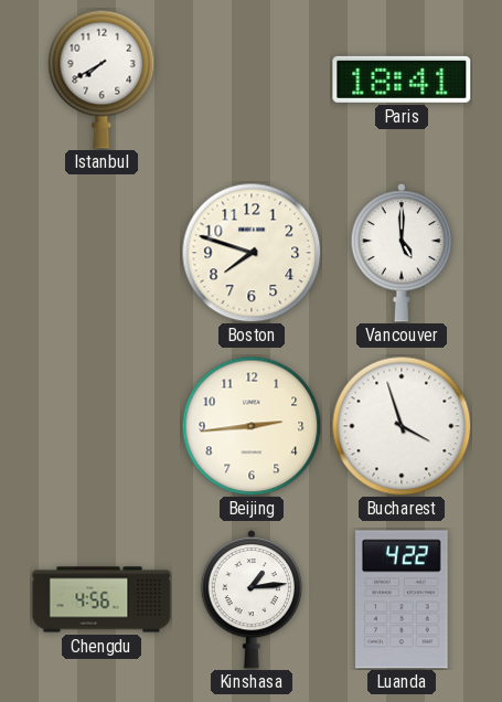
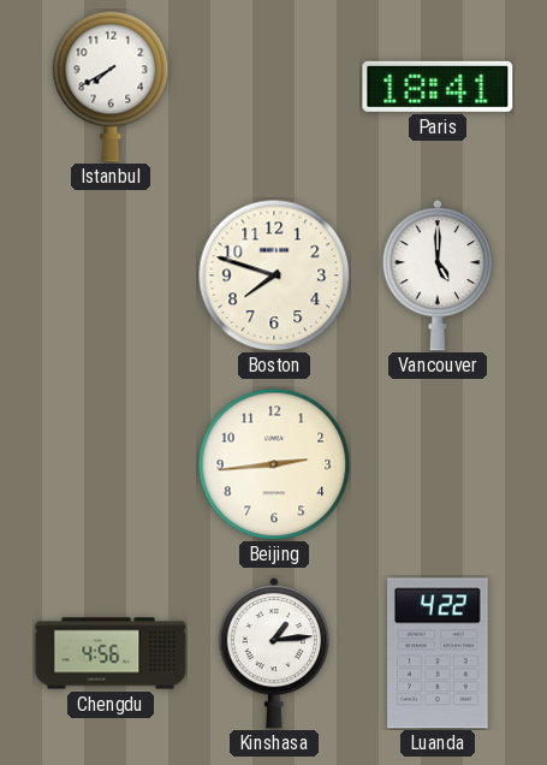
Bucharest: 3:57 -> none (402, 426)
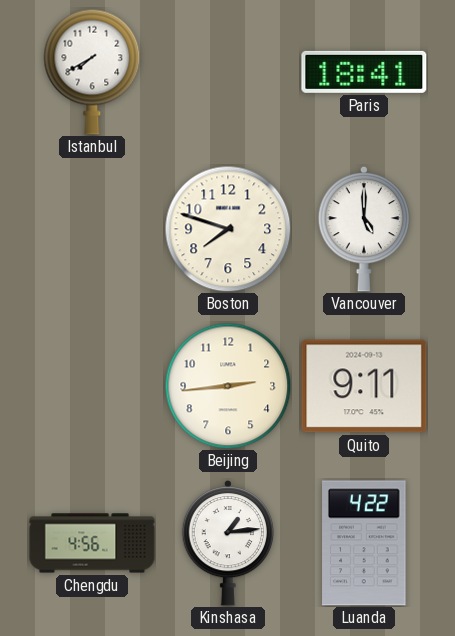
Quito: none -> 9:11 (364, 386)
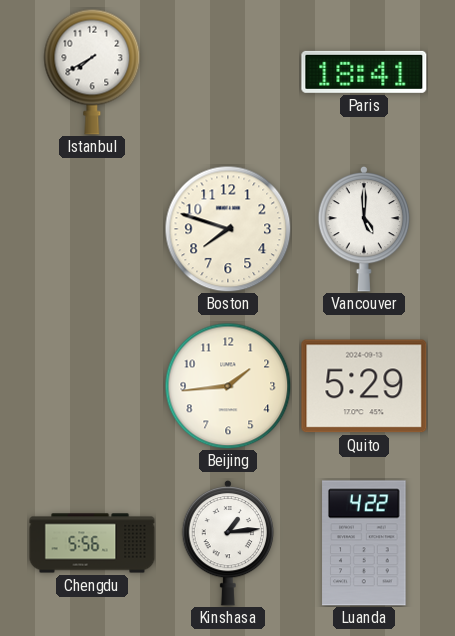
Beijing: 2:44 -> 1:44 (228, 386)
Quito: 9:11 -> 5:29 (364, 386)
Chengdu: 4:56 -> 5:56 (92, 543)
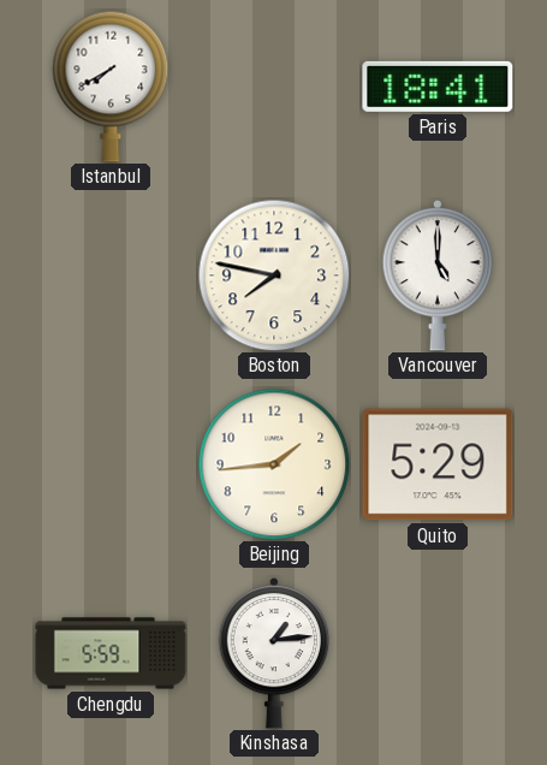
Boston: 7:48 -> 7:47 (274, 275)
Chengdu: 5:56 -> 5:59 (111, 653)
Luanda: 4:22 -> none (364, 543)
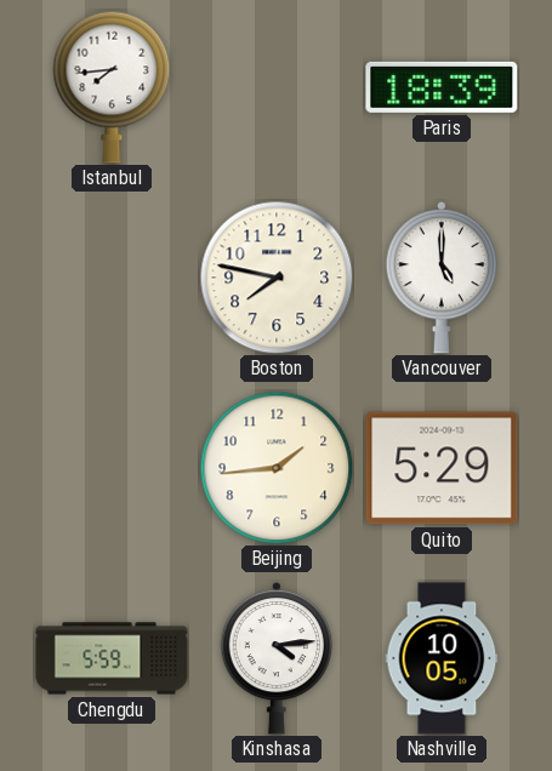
Istanbul: 7:40 -> 7:44 (112, 87)
Paris: 18:41 -> 18:39 (442, 87)
Kinshasa: 1:14 -> 4:14 (277, 658)
Nashville: none -> 10:05 (442, 658)
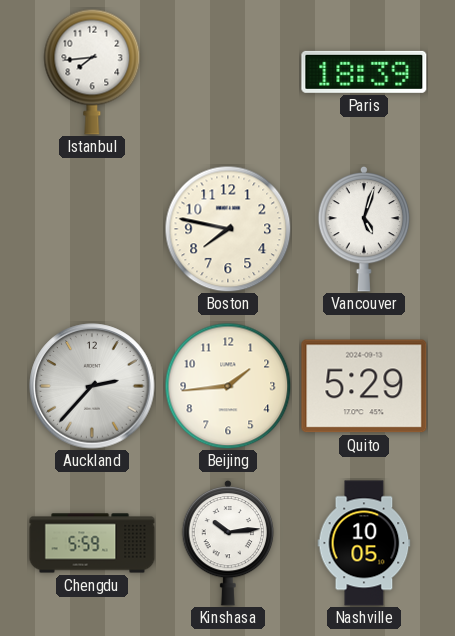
Vancouver: 5:00 -> 5:03 (364, 229)
Auckland: none -> 2:37 (92, 386)
Kinshasa: 4:14 -> 10:14 (228, 543)
